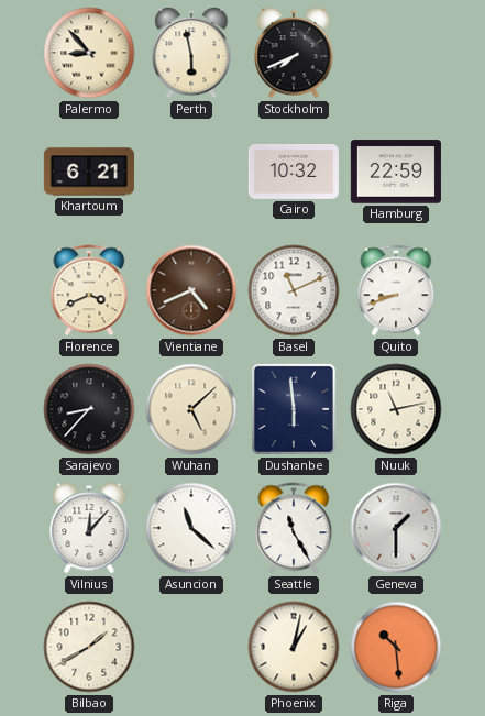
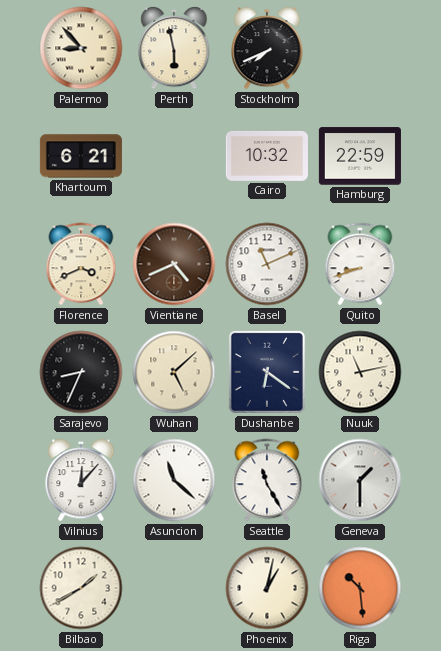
Sarajevo: 8:37 -> 8:34 (81, 372)
Dushanbe: 5:59 -> 6:21 (267, 372)
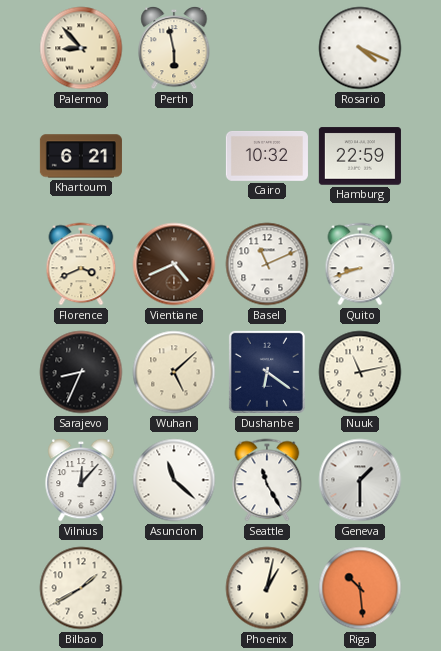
Stockholm: 7:41 -> none (267, 48)
Rosario: none -> 4:19 (360, 48)
